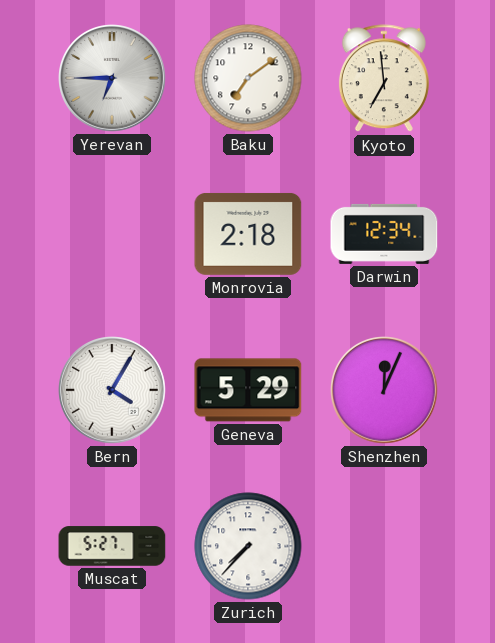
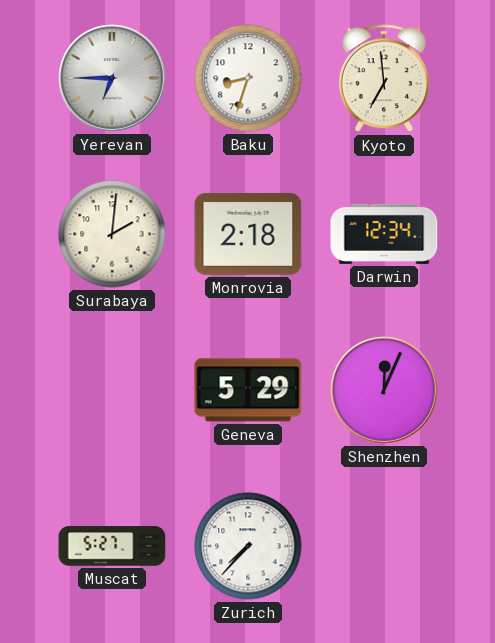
Baku: 7:09 -> 8:33 (248, 78)
Surabaya: none -> 2:01 (112, 234)
Bern: 4:05 -> none (113, 391)
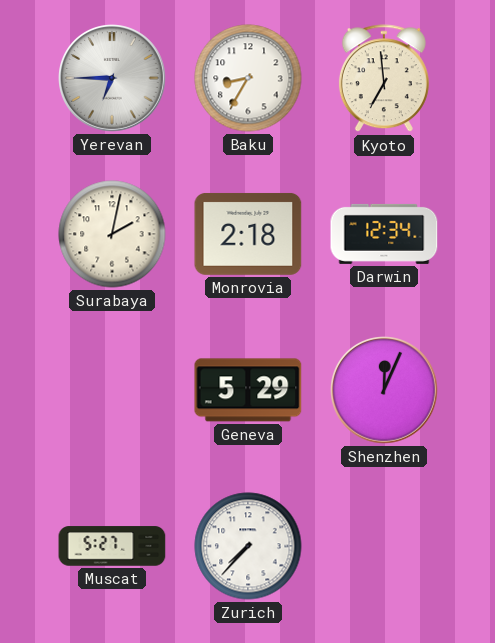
Baku: 8:33 -> 8:35 (248, 78)
Surabaya: 2:01 -> 2:02 (112, 234)
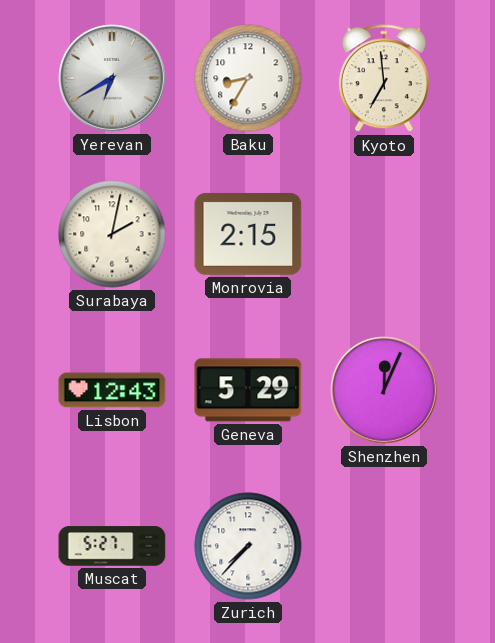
Yerevan: 6:45 -> 6:40 (113, 79)
Monrovia: 2:18 -> 2:15 (248, 234)
Darwin: 12:34 -> none (384, 234)
Lisbon: none -> 12:43 (112, 390)
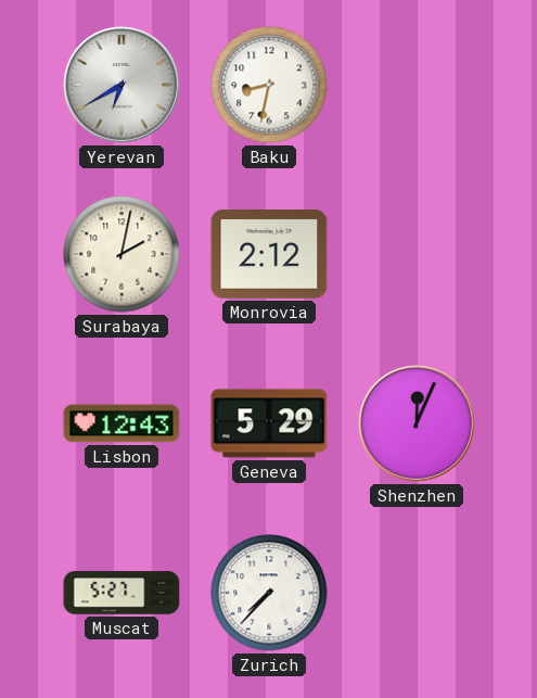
Baku: 8:35 -> 8:32 (269, 85)
Kyoto: 6:59 -> none (384, 79)
Monrovia: 2:15 -> 2:12 (269, 254)
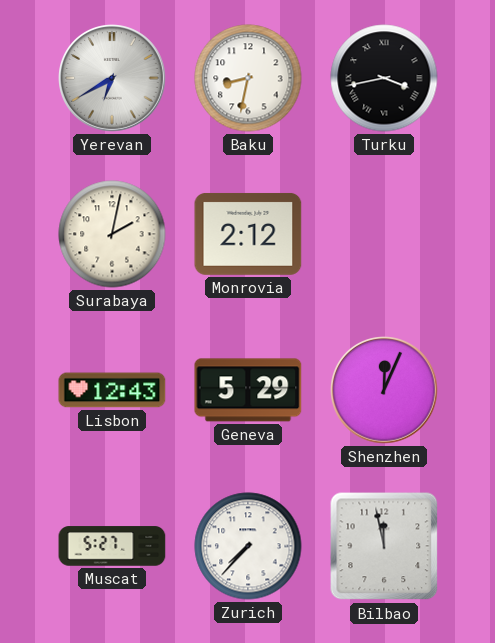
Turku: none -> 3:43 (384, 78)
Bilbao: none -> 11:58 (384, 546)
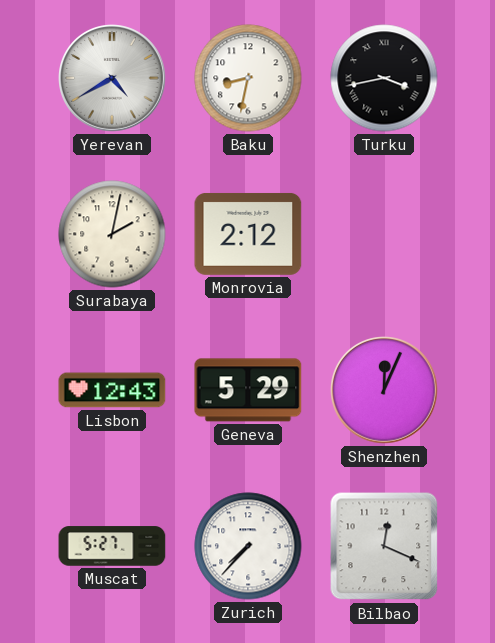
Yerevan: 6:40 -> 4:40 (113, 79)
Bilbao: 11:58 -> 12:19 (384, 546)
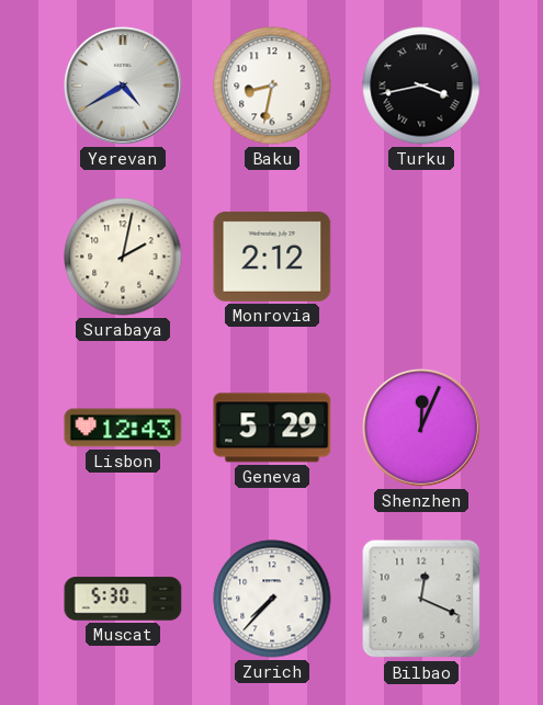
Muscat: 5:27 -> 5:30 (123, 599)
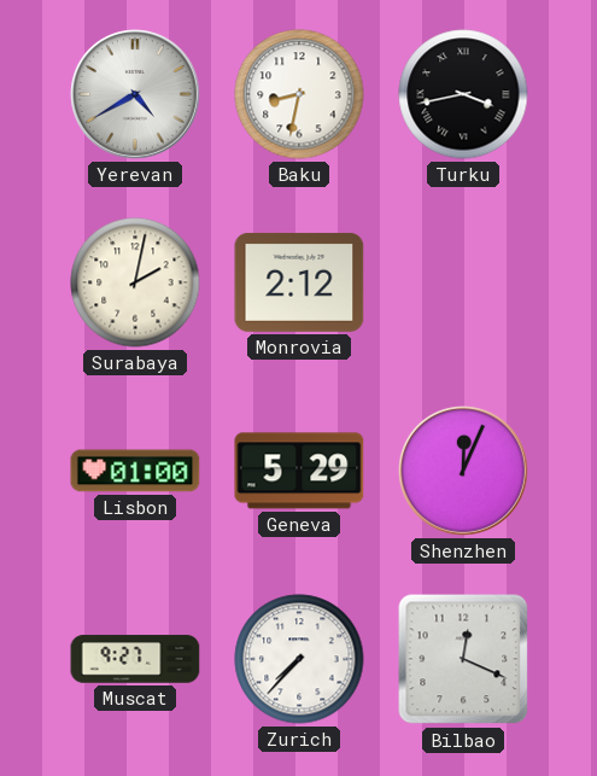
Lisbon: 12:43 -> 01:00 (135, 471)
Muscat: 5:30 -> 9:27 (135, 659)
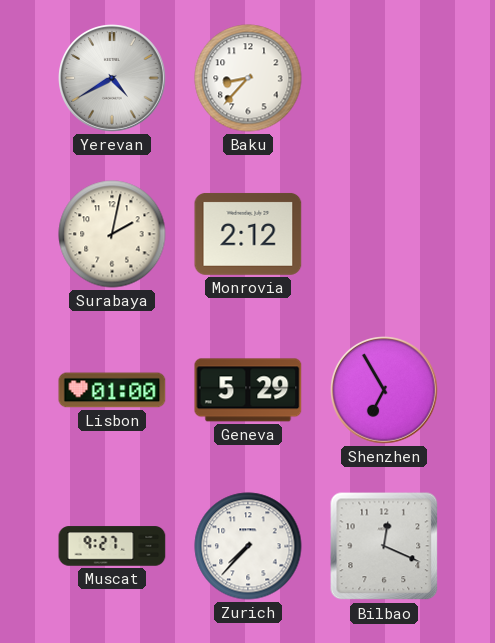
Baku: 8:32 -> 8:37 (248, 78)
Turku: 3:43 -> none (463, 94)
Shenzhen: 12:04 -> 6:55 (385, 391)
